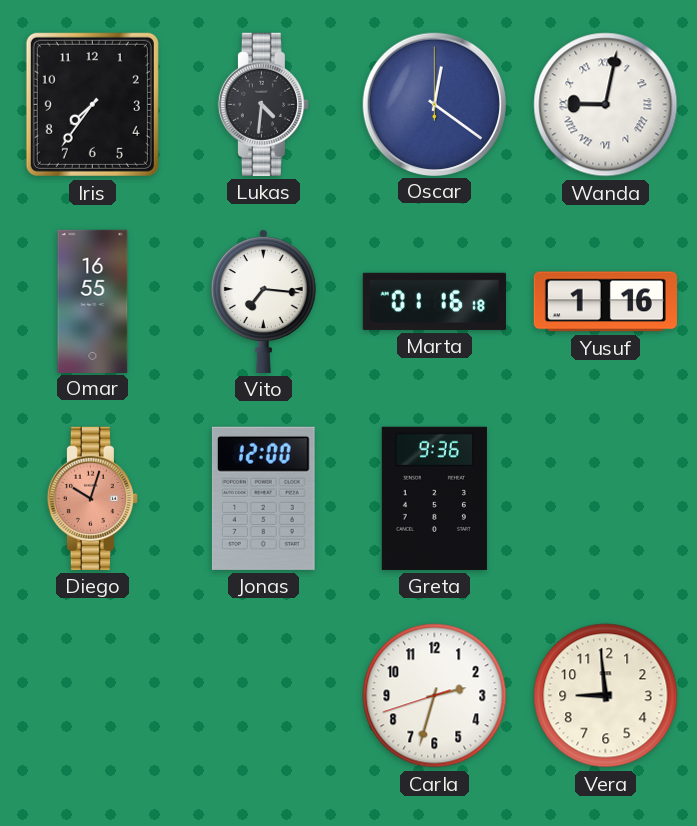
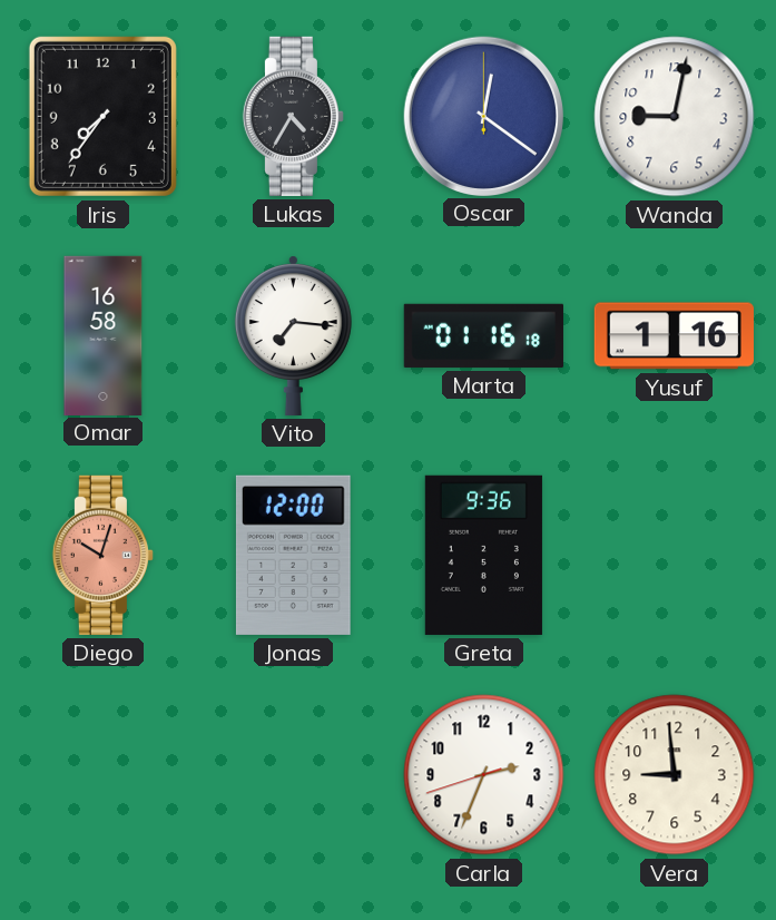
Lukas: 4:31 -> 4:35 (293, 116)
Wanda numerals: Roman -> Arabic (675, 117)
Omar: 16:55 -> 16:58 (104, 335)
Carla: 2:32 -> 2:33 (484, 775)
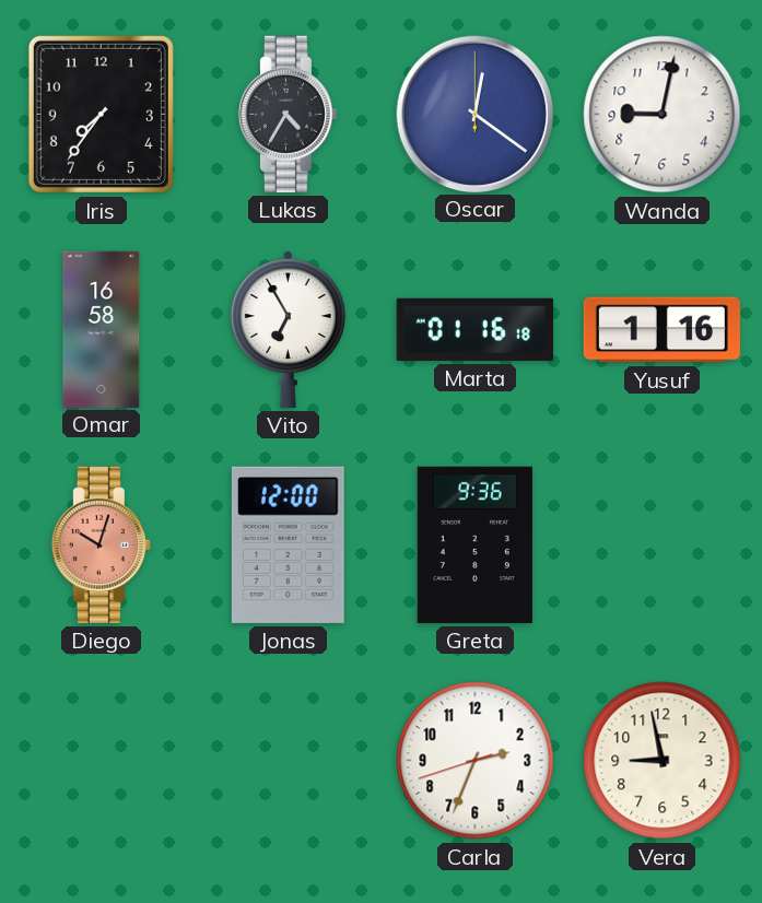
Vito: 7:16 -> 6:55 (288, 329)
Vera: 8:59 -> 8:58 (663, 761)
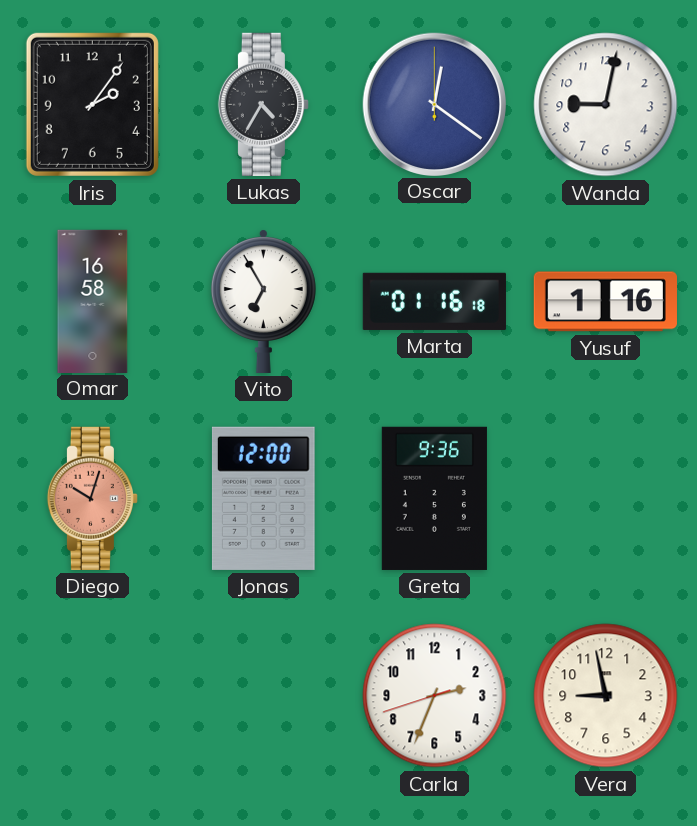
Iris: 7:36 -> 2:06 (92, 104)
